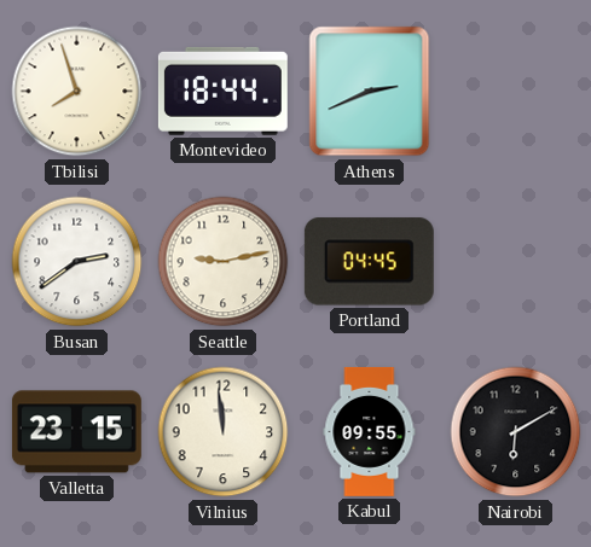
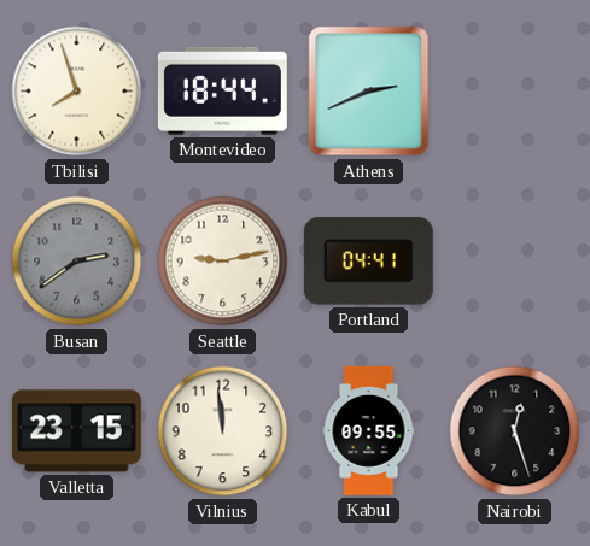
Busan dial: white -> grey (77, 262)
Portland: 04:45 -> 04:41 (368, 262)
Nairobi: 6:10 -> 12:27 (515, 431)
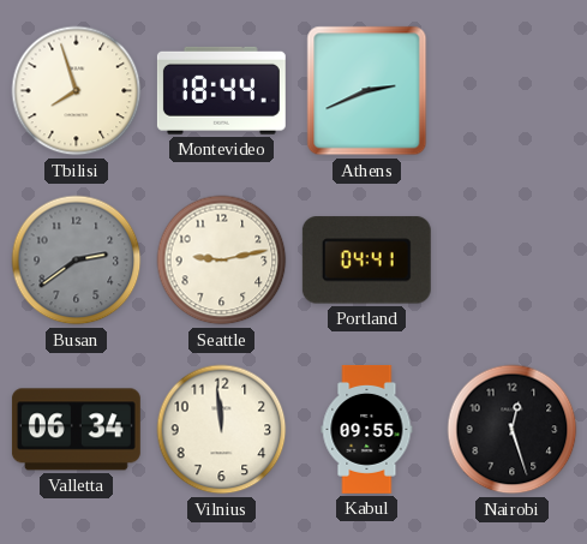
Valletta: 23:15 -> 06:34 (76, 430)
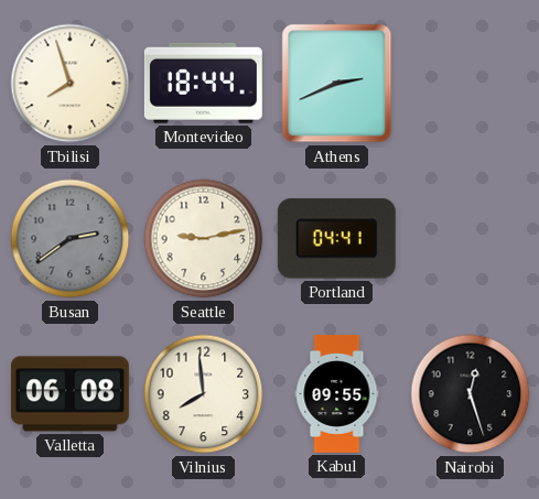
Valletta: 06:34 -> 06:08 (69, 394)
Vilnius: 11:59 -> 7:59 (204, 394)
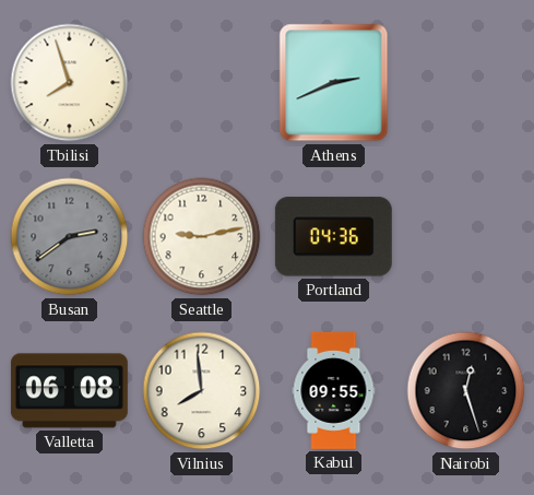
Montevideo: 18:44 -> none (203, 83)
Portland: 04:41 -> 04:36 (333, 237)
